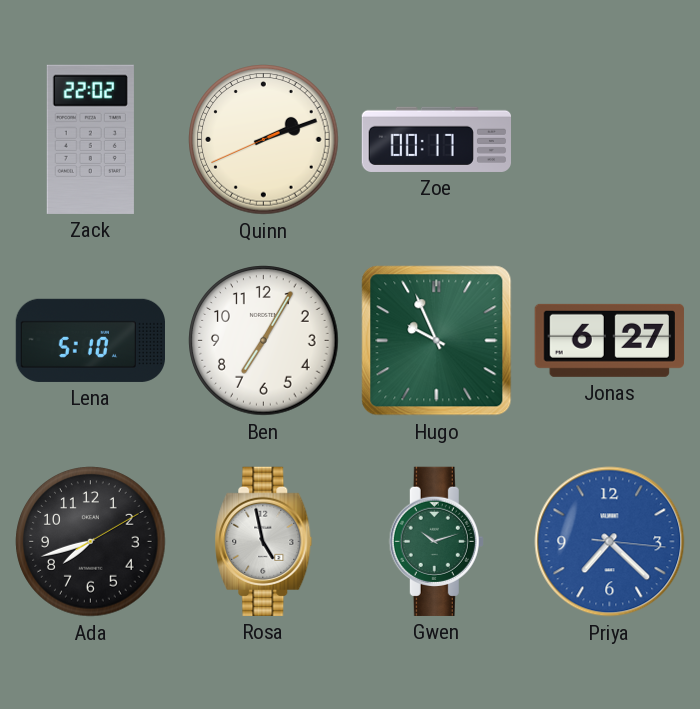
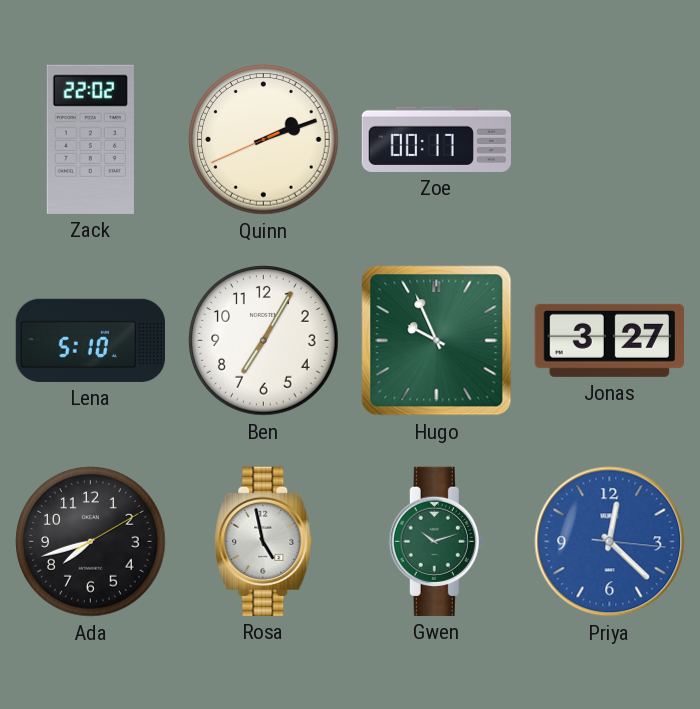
Jonas: 6:27 -> 3:27 (609, 340)
Priya: 7:22 -> 12:22 (610, 542)
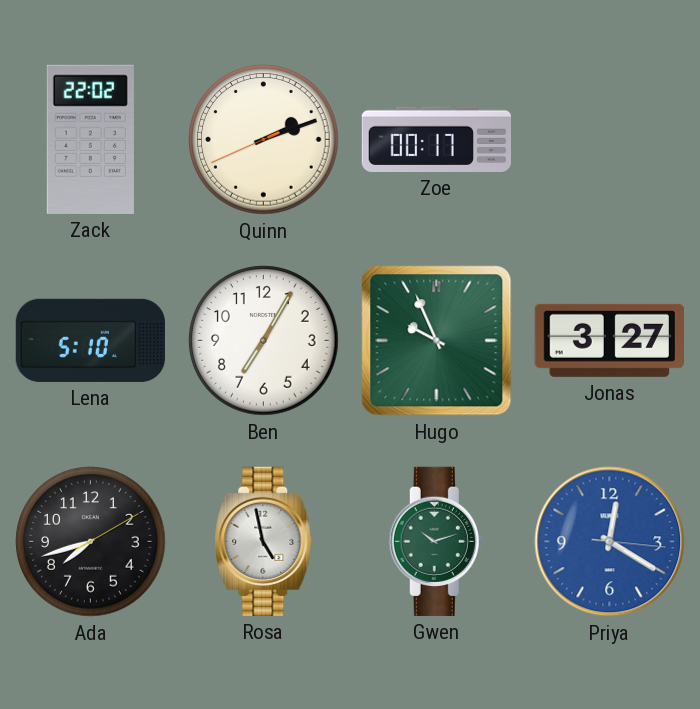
Priya: 12:22 -> 12:20 (610, 542)
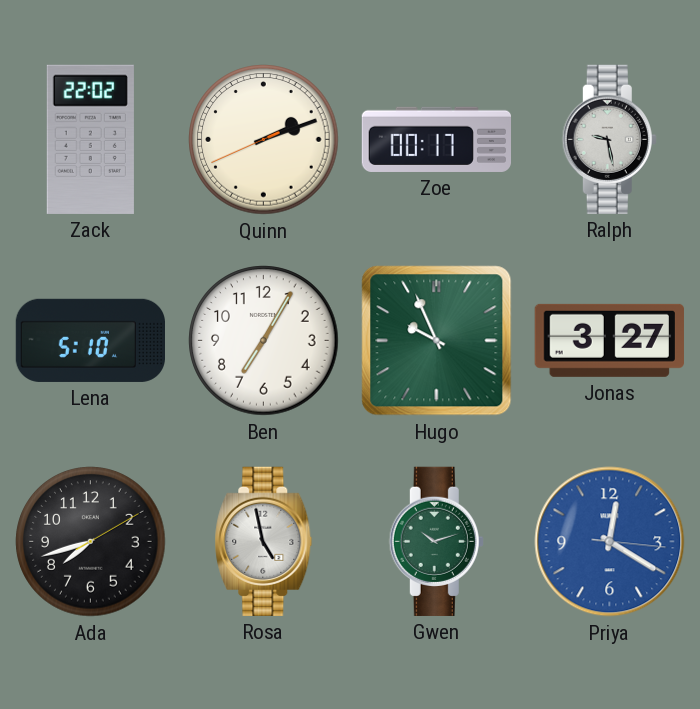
Ralph: none -> 9:28 (609, 139)
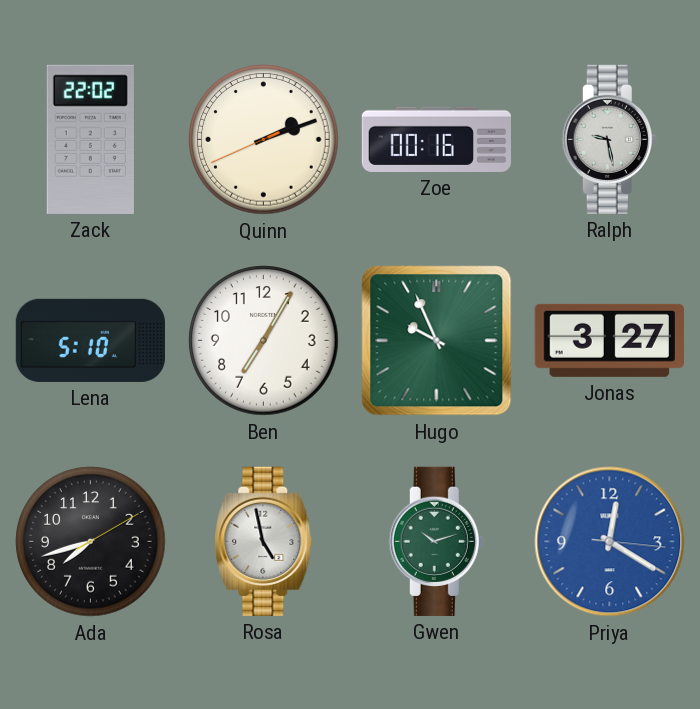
Zoe: 00:17 -> 00:16 (436, 139)
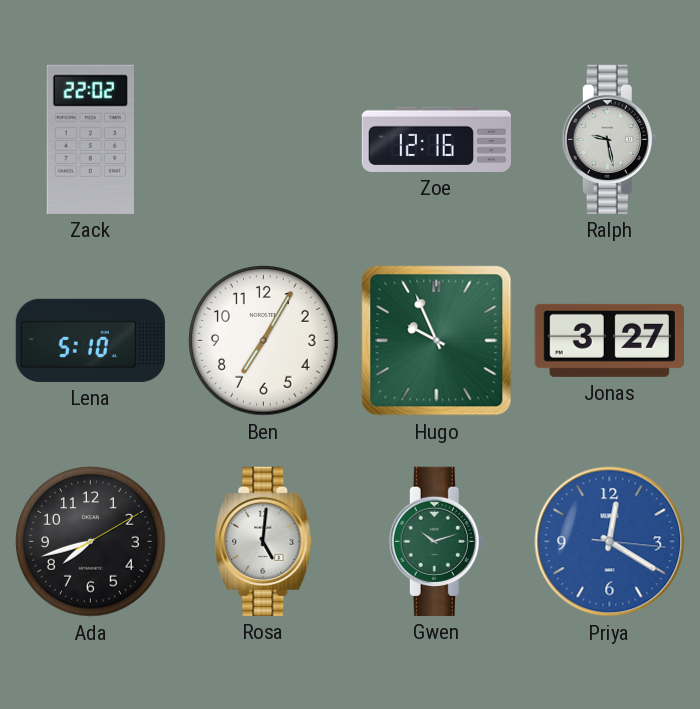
Quinn: 2:11 -> none (264, 140)
Zoe: 00:16 -> 12:16 (436, 139)
Rosa: 4:58 -> 5:01 (264, 541)
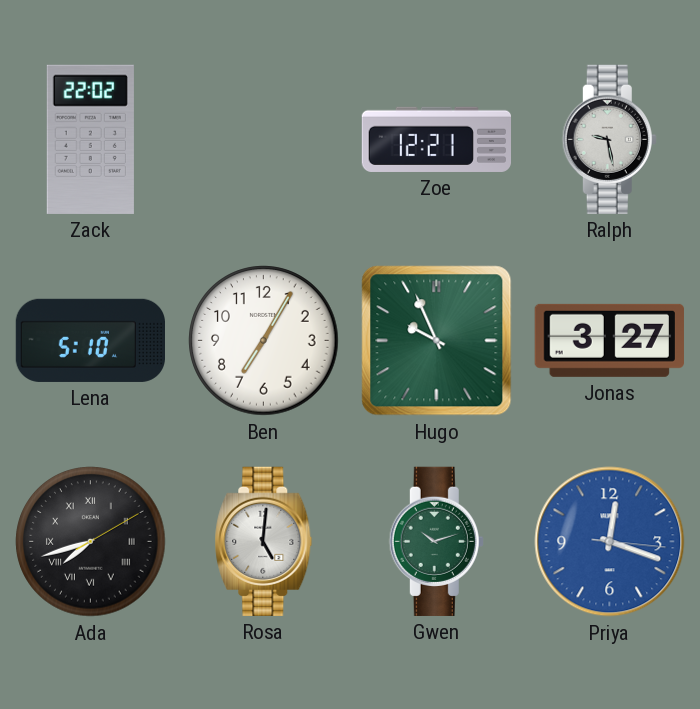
Zoe: 12:16 -> 12:21 (436, 139)
Ada numerals: Arabic -> Roman (91, 542)
Priya: 12:20 -> 12:18 (610, 542)
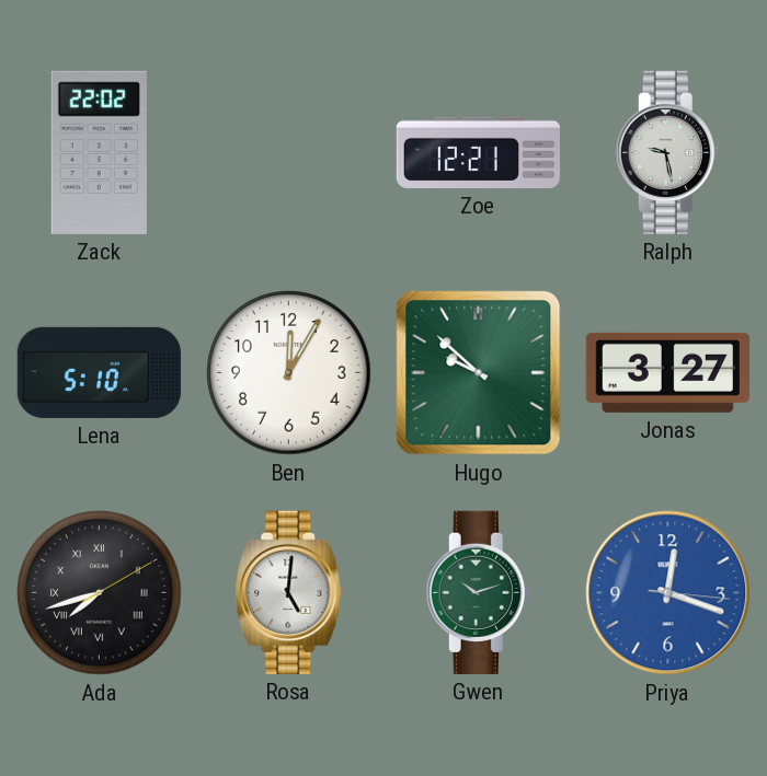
Ben: 7:05 -> 12:05 (289, 373)
Hugo: 9:56 -> 9:52 (479, 373)
